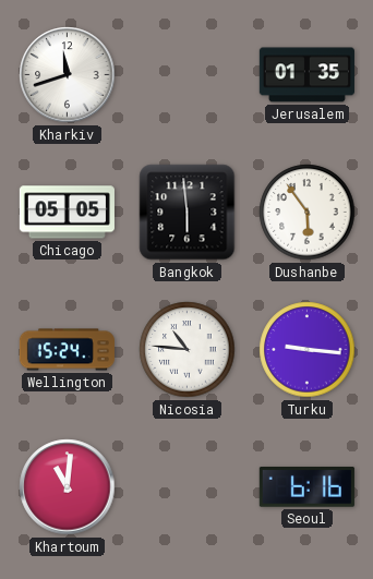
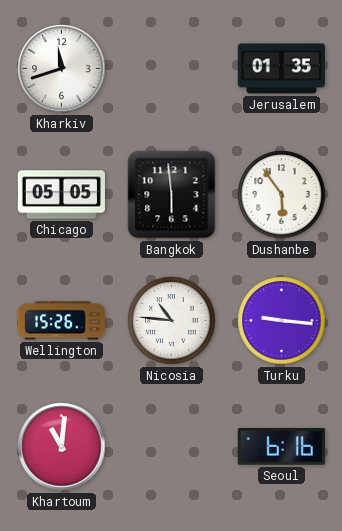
Wellington: 15:24 -> 15:26 (61, 321)
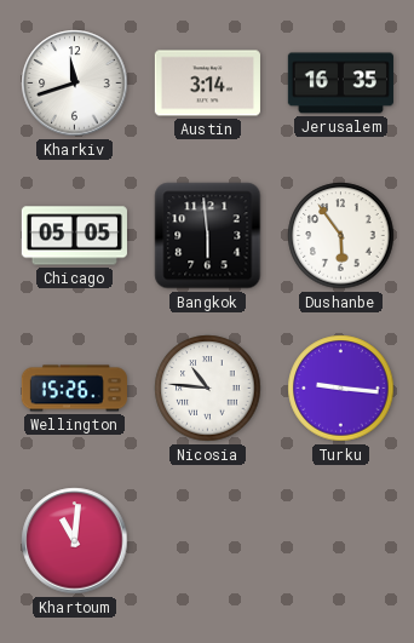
Austin: none -> 3:14 (207, 84)
Jerusalem: 01:35 -> 16:35 (340, 84)
Seoul: 6:16 -> none (281, 447)
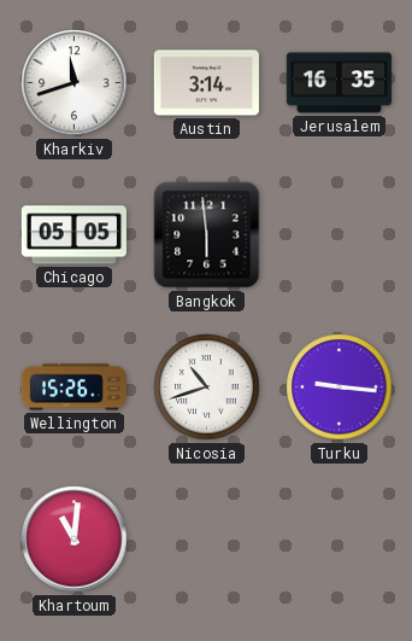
Dushanbe: 5:54 -> none (341, 236)
Nicosia: 10:46 -> 10:42 (207, 387)
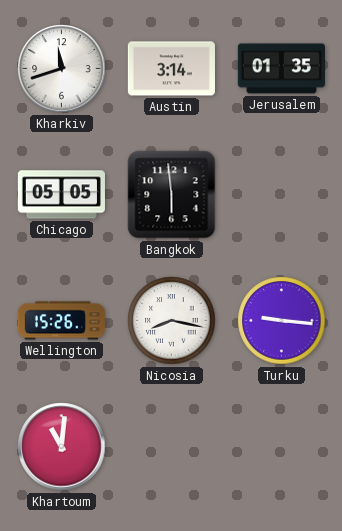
Jerusalem: 16:35 -> 01:35 (281, 69)
Nicosia: 10:42 -> 8:17 (172, 321)
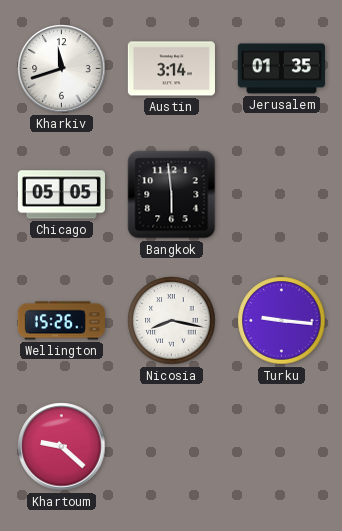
Khartoum: 11:01 -> 9:22 (62, 447)
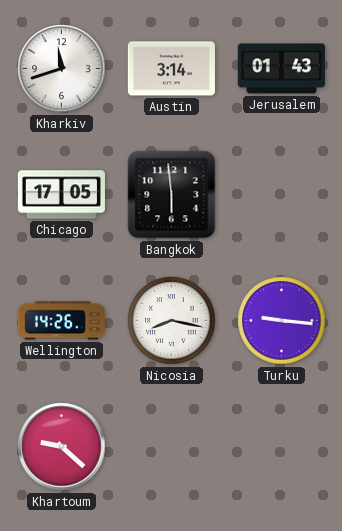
Jerusalem: 01:35 -> 01:43 (281, 69)
Chicago: 05:05 -> 17:05 (61, 195)
Wellington: 15:26 -> 14:26 (61, 321)
